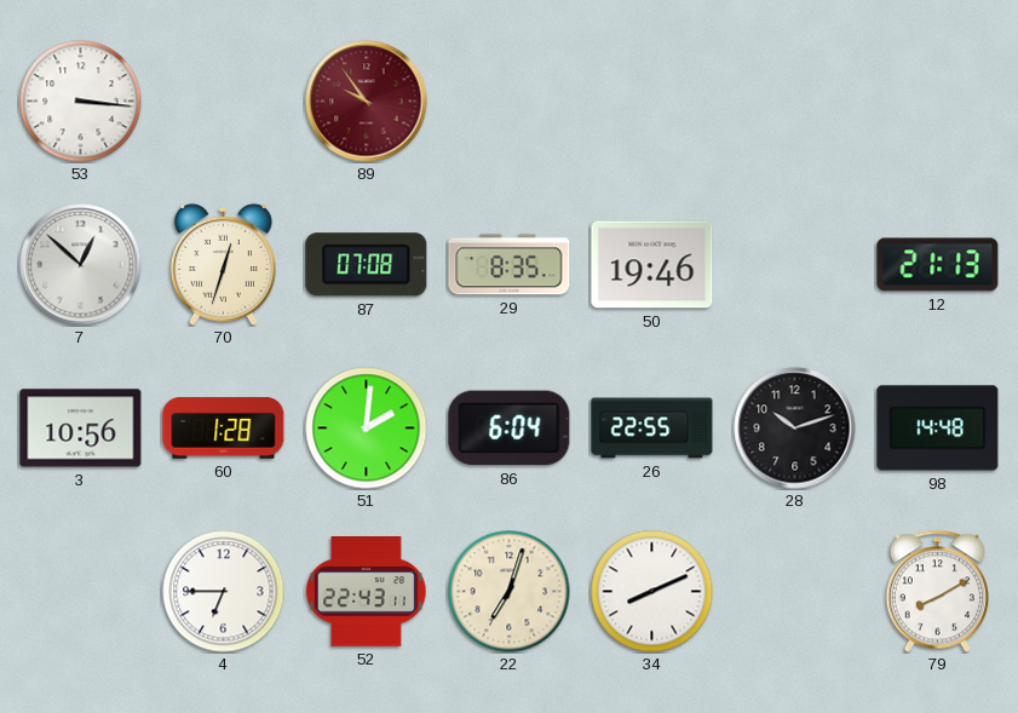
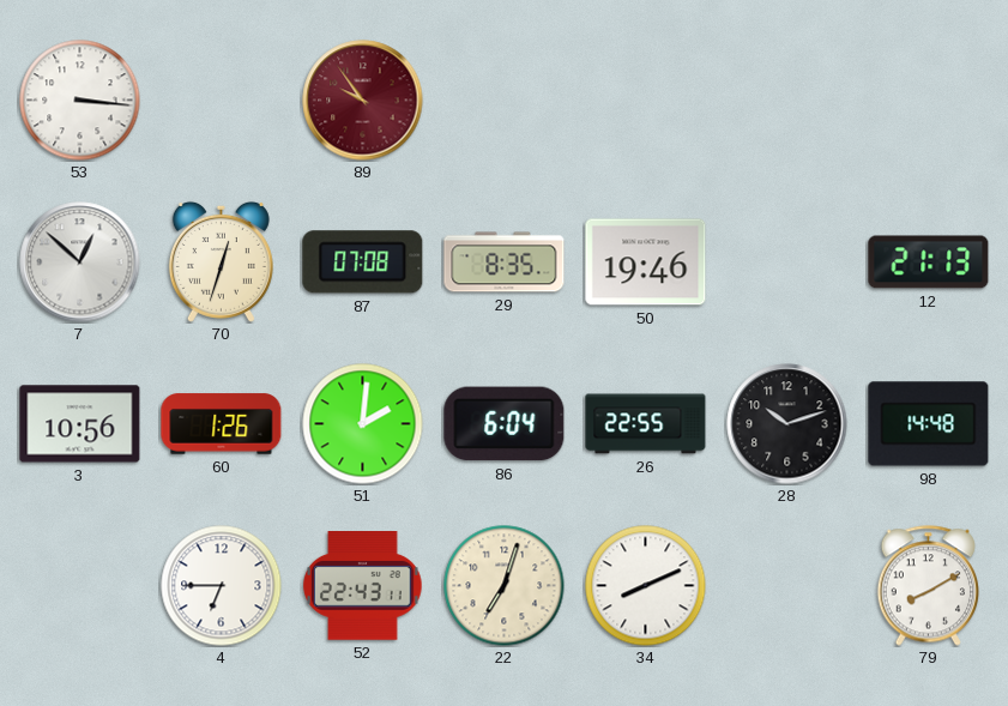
60: 1:28 -> 1:26 (222, 424)
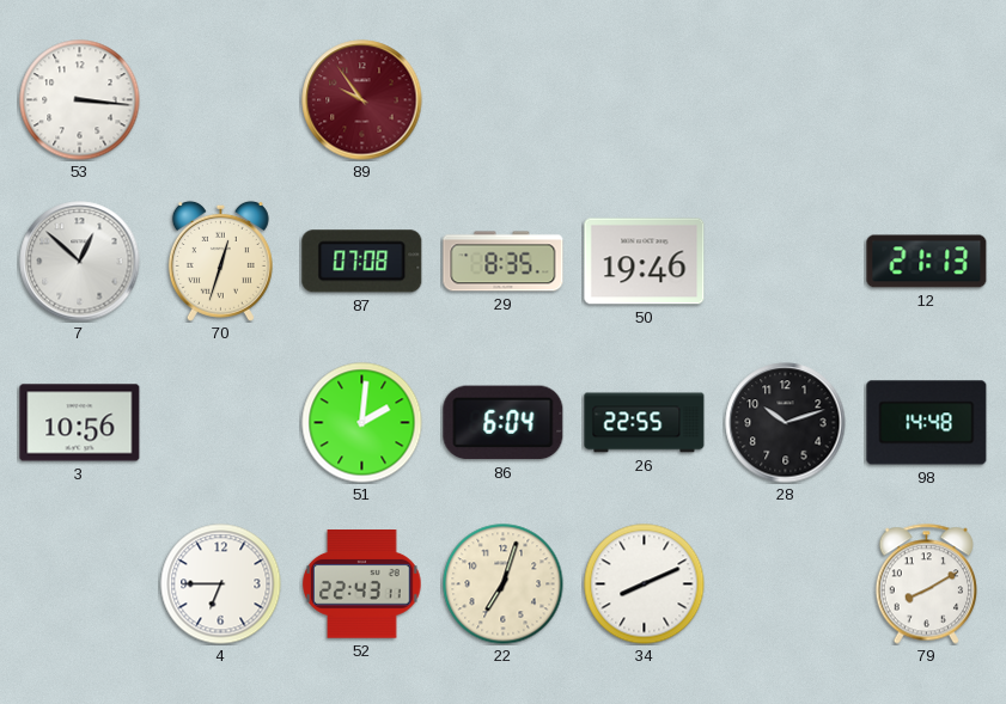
60: 1:26 -> none (222, 424)
